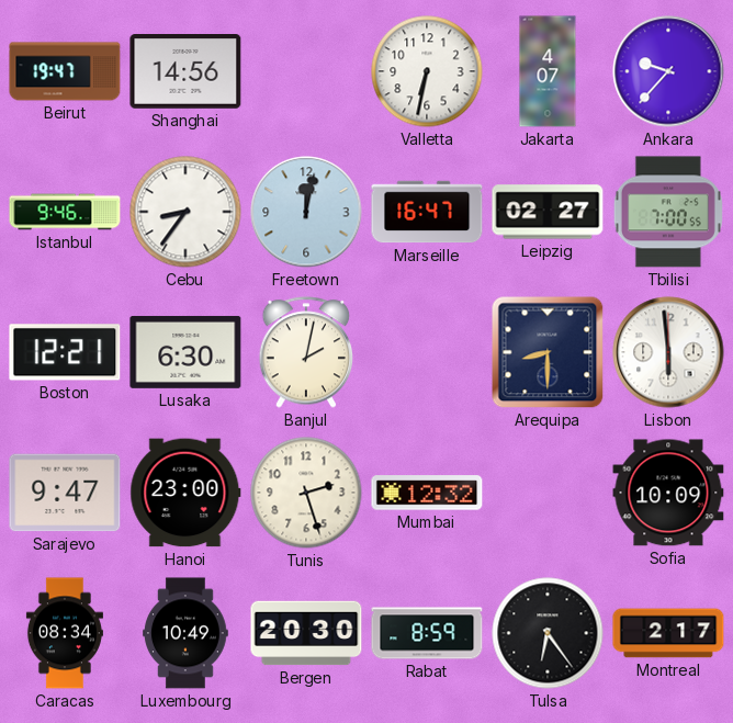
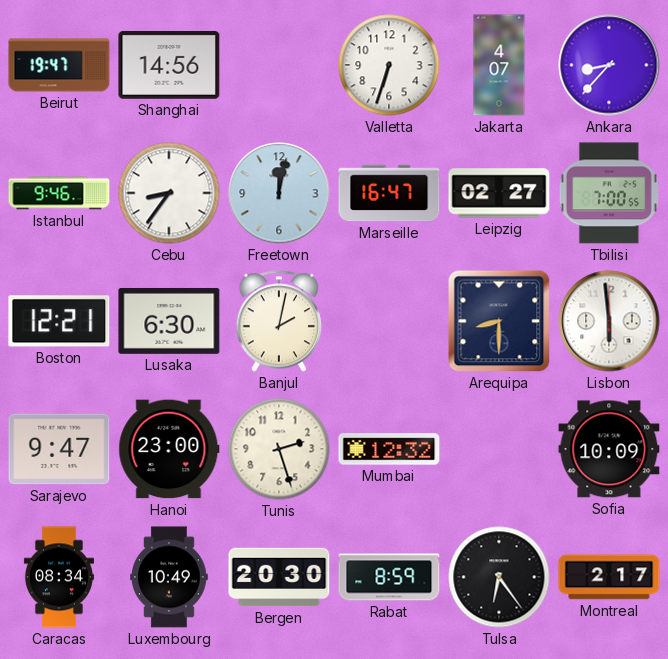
Valletta: 6:32 -> 6:33 (389, 65)
Ankara: 9:37 -> 8:37 (609, 65)
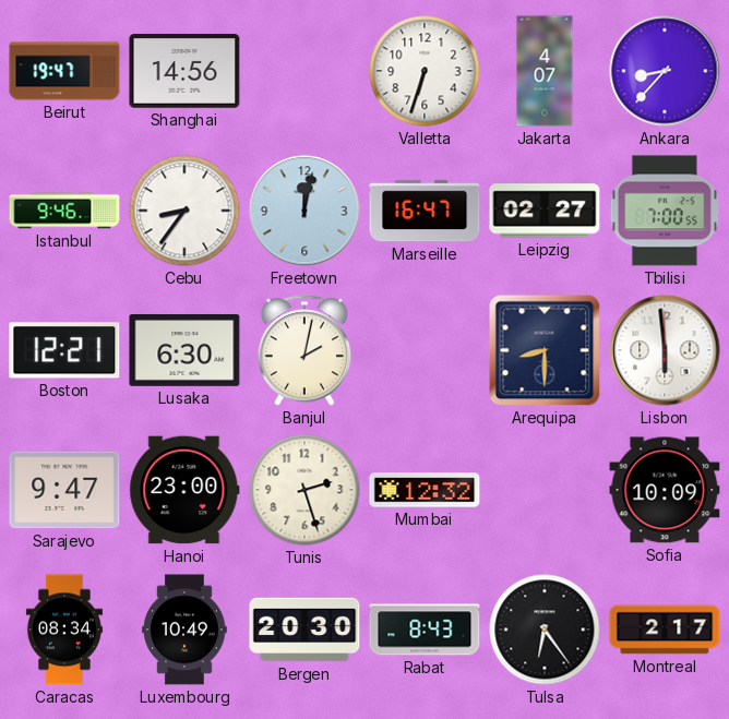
Rabat: 8:59 -> 8:43 (425, 630)
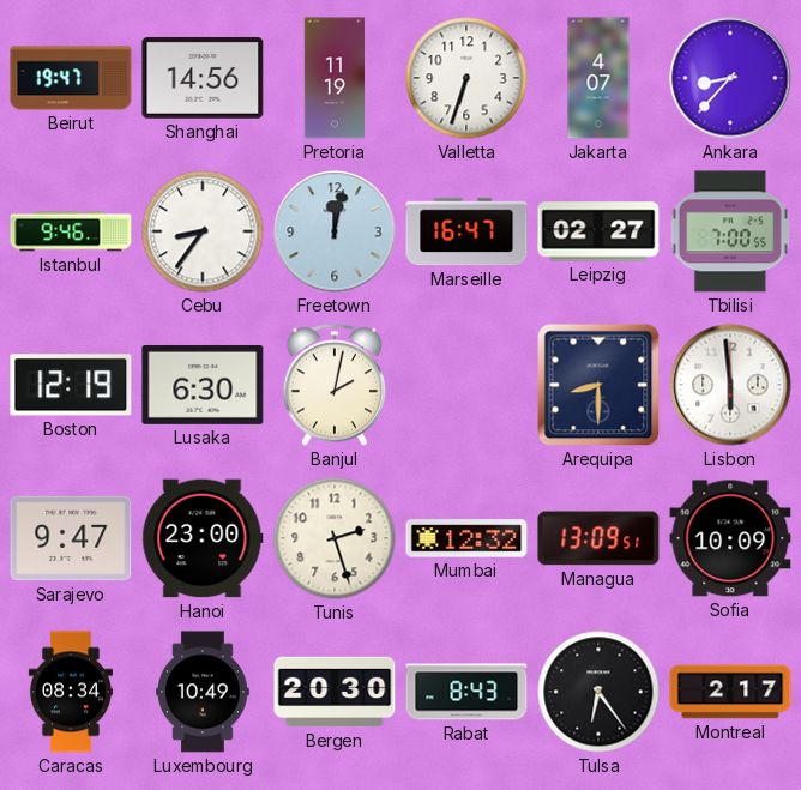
Pretoria: none -> 11:19 (335, 78)
Boston: 12:21 -> 12:19 (71, 385)
Managua: none -> 13:09 (598, 538)
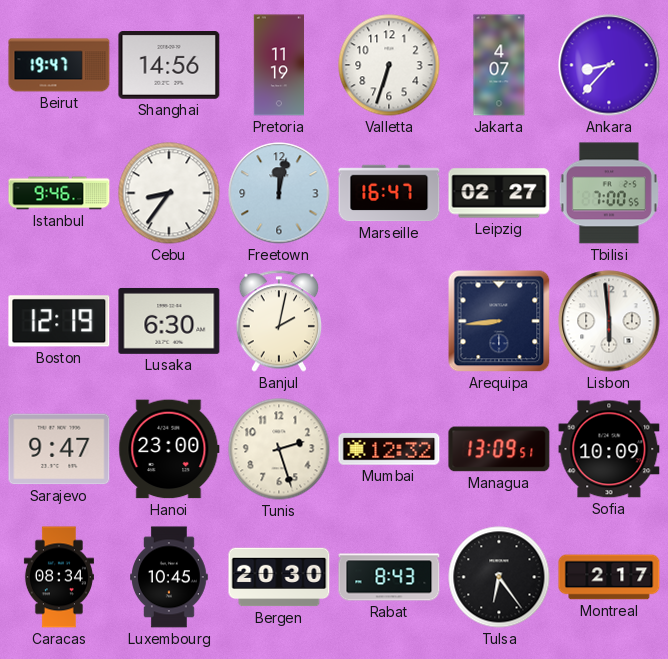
Arequipa: 8:30 -> 8:44 (499, 321)
Luxembourg: 10:49 -> 10:45 (170, 577)
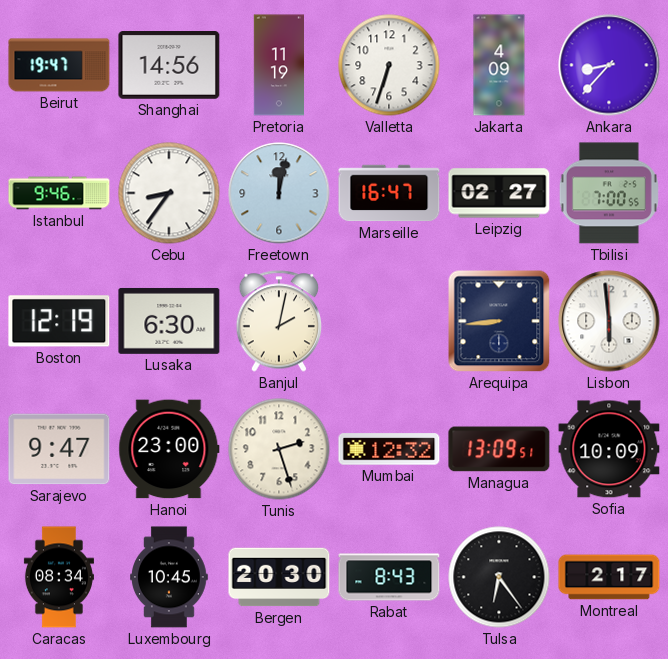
Jakarta: 4:07 -> 4:09 (499, 65)
